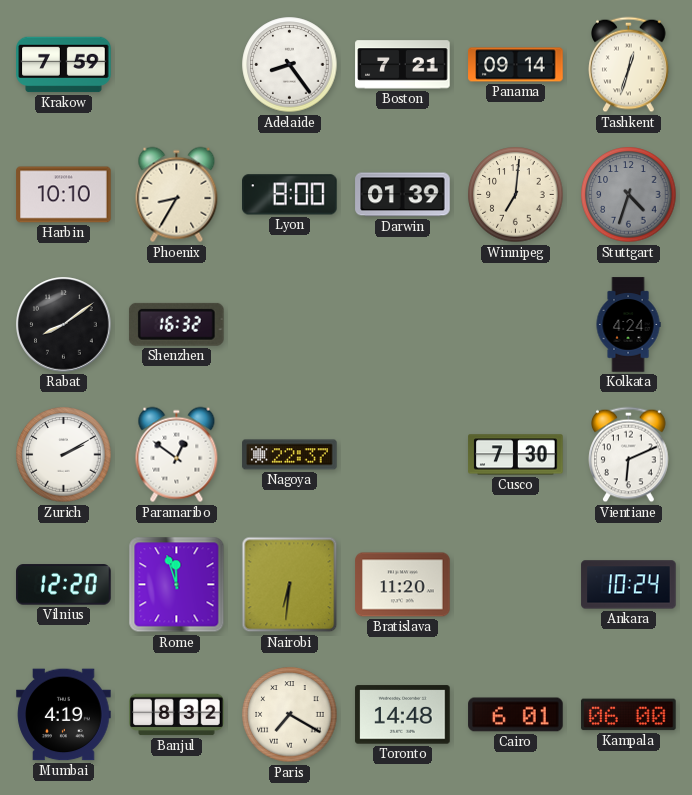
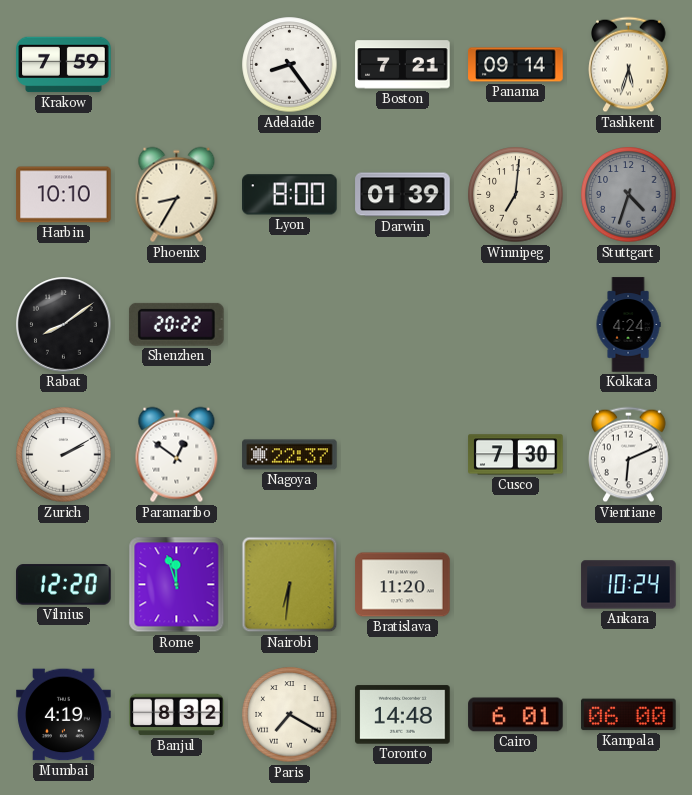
Tashkent: 12:33 -> 5:33 (629, 65)
Shenzhen: 16:32 -> 20:22 (176, 324)
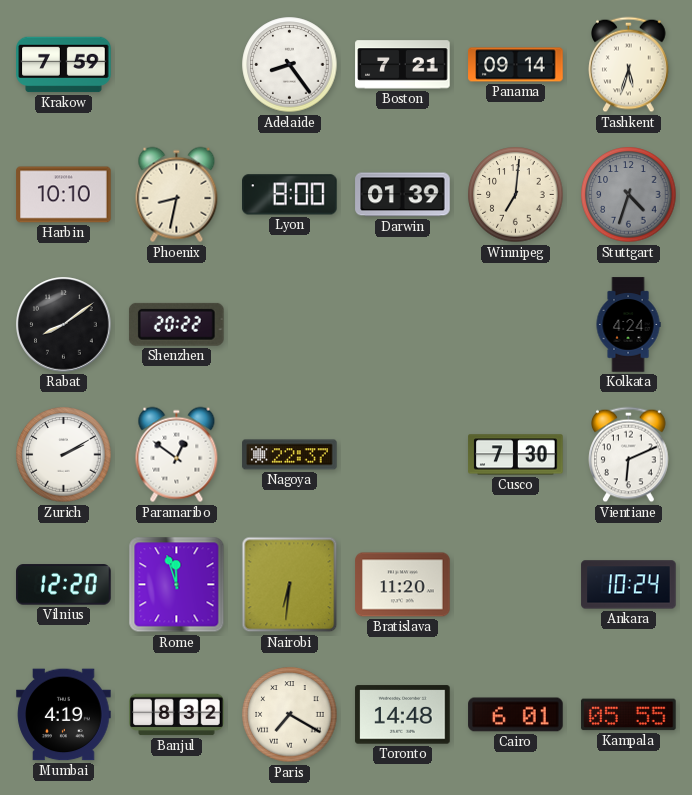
Phoenix: 8:35 -> 8:32 (177, 195)
Kampala: 06:00 -> 05:55 (629, 715)
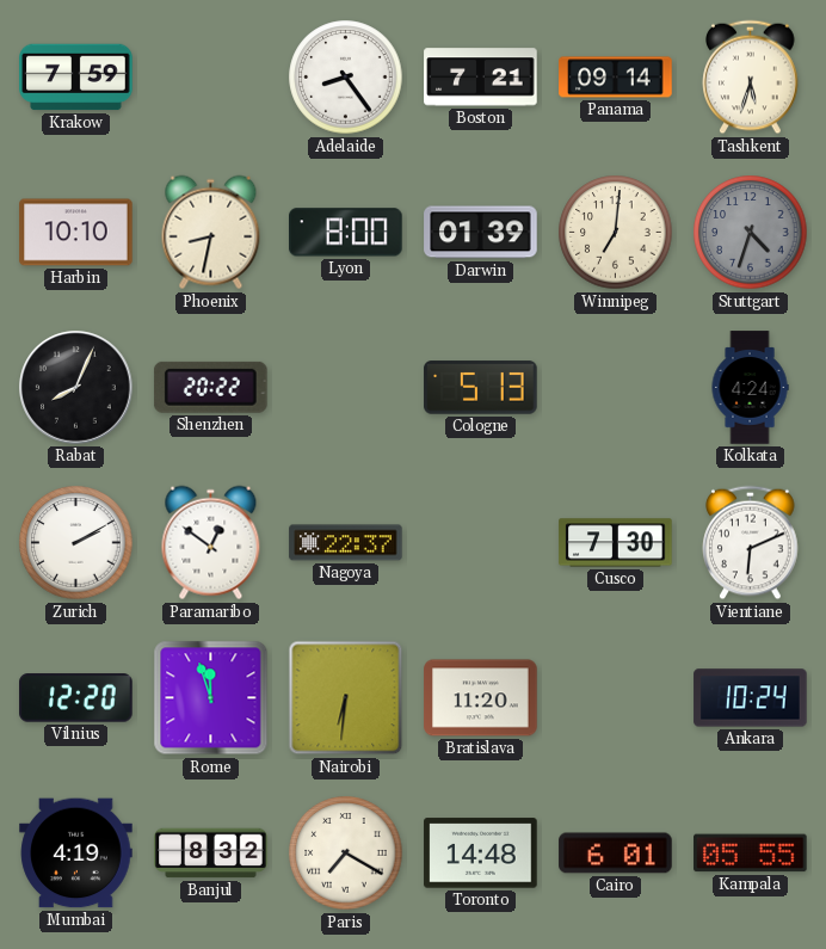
Rabat: 8:09 -> 8:04 (76, 388)
Cologne: none -> 5:13 (481, 388)
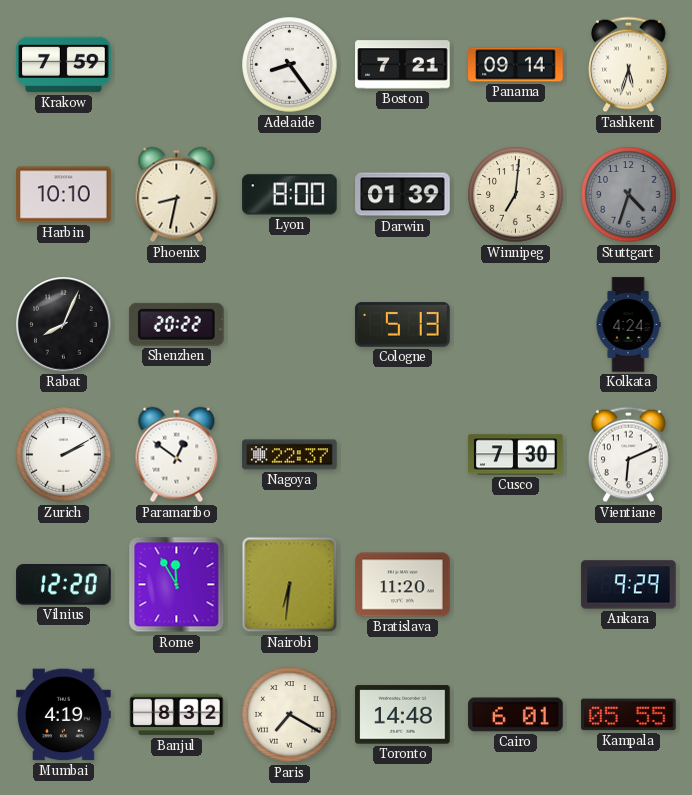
Rome: 11:57 -> 11:55 (177, 585)
Ankara: 10:24 -> 9:29 (629, 585)
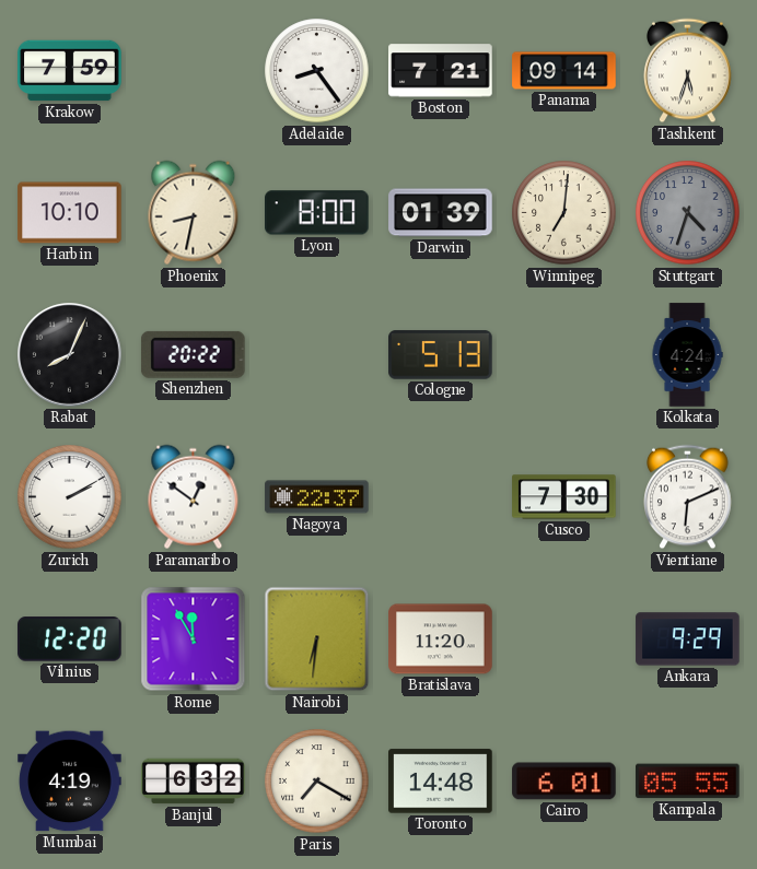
Banjul: 8:32 -> 6:32 (194, 782)
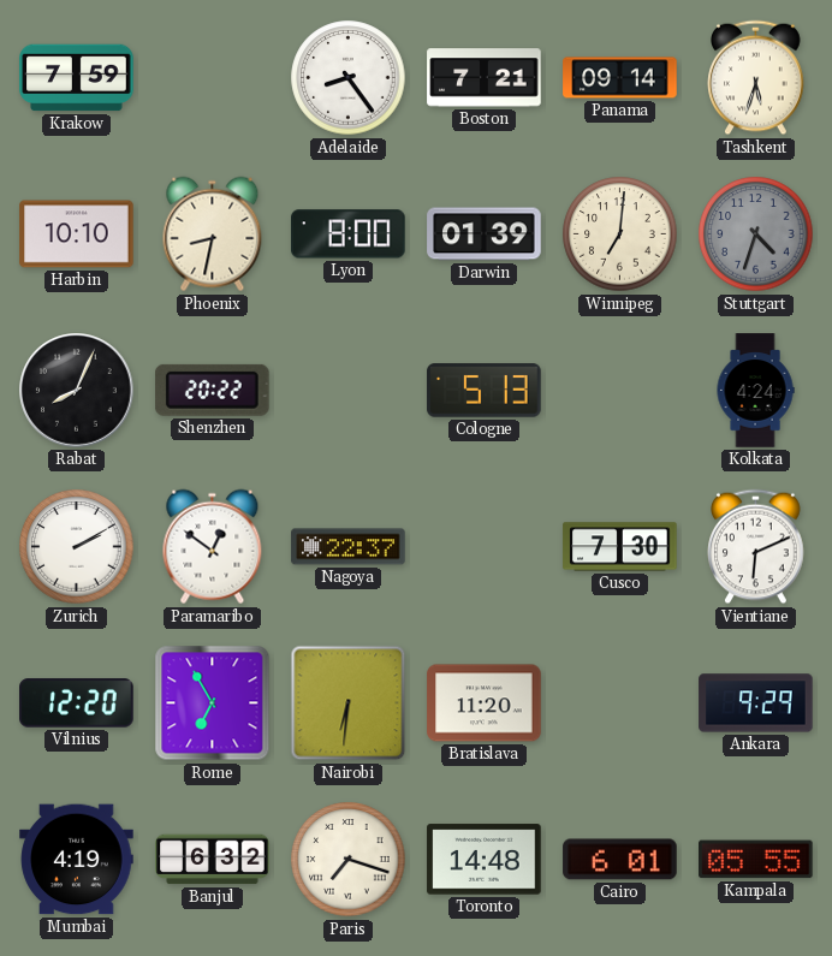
Rome: 11:55 -> 6:55 (213, 703)
Paris: 7:20 -> 7:18 (349, 860)
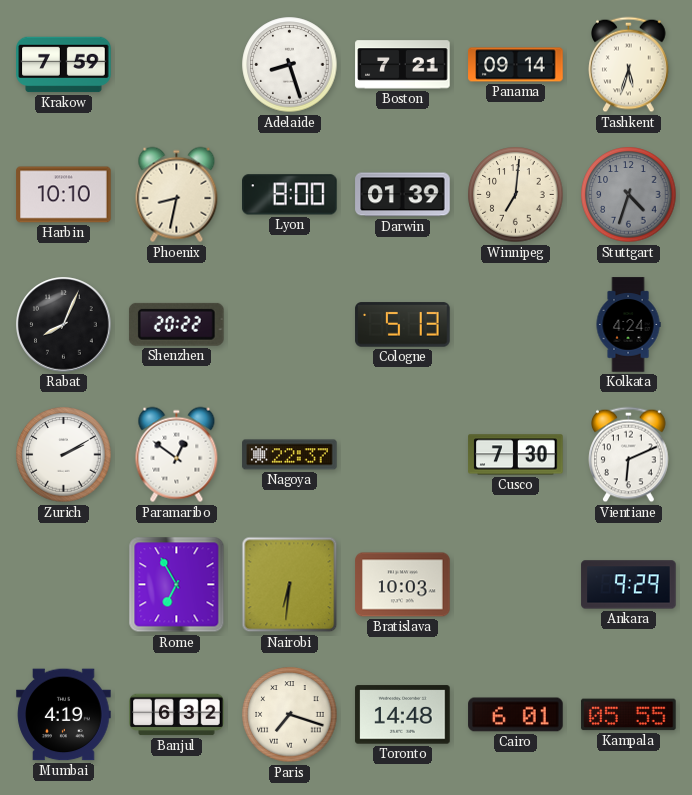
Adelaide: 8:24 -> 8:27 (290, 65)
Vilnius: 12:20 -> none (77, 703)
Bratislava: 11:20 -> 10:03 (403, 585)
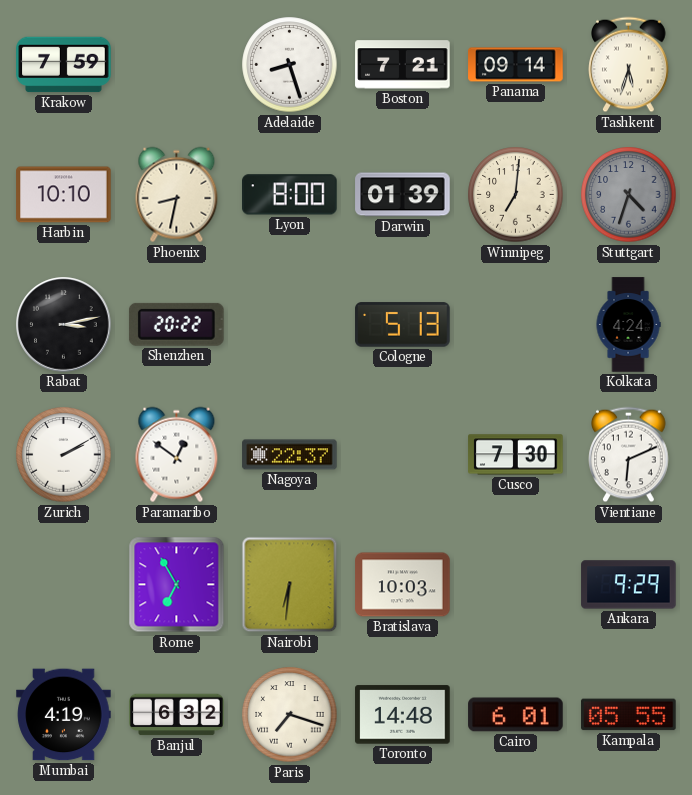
Rabat: 8:04 -> 3:13 (64, 325)
